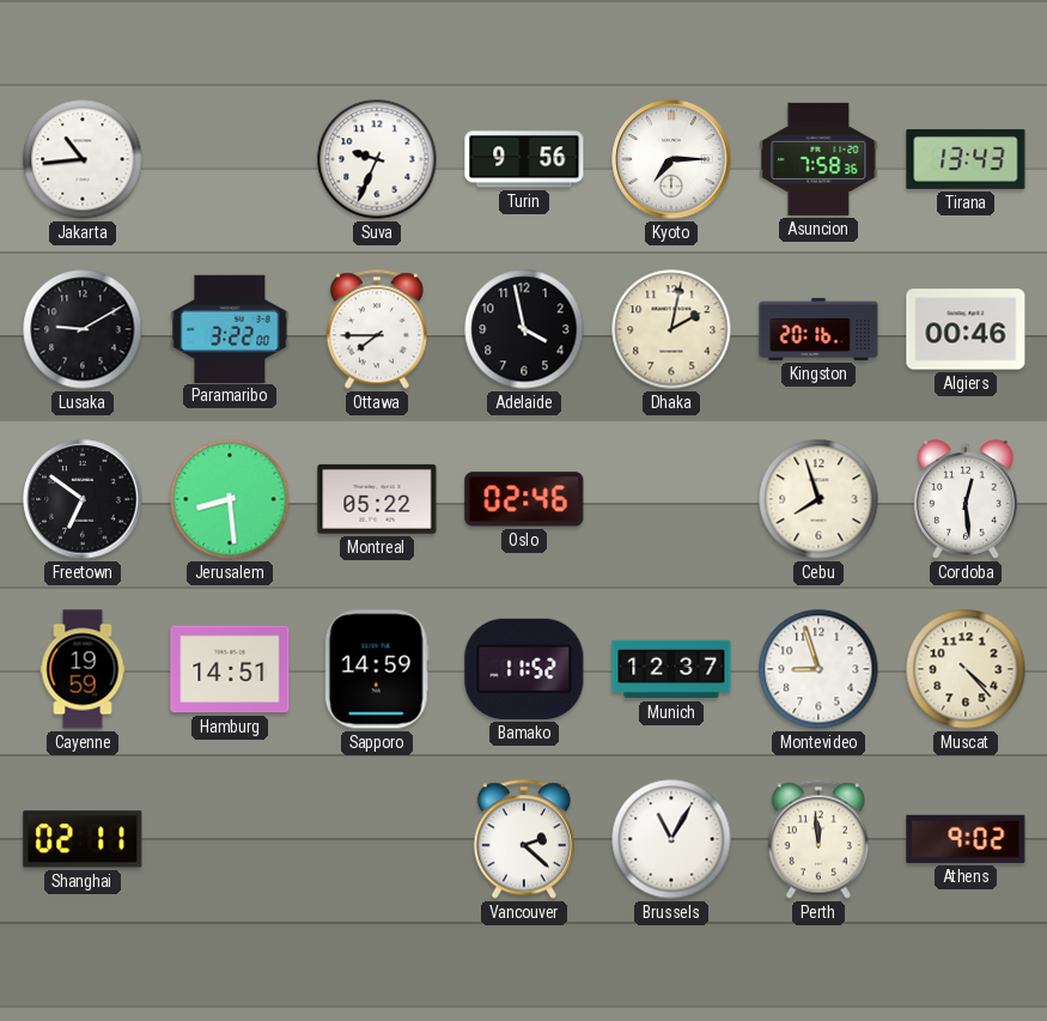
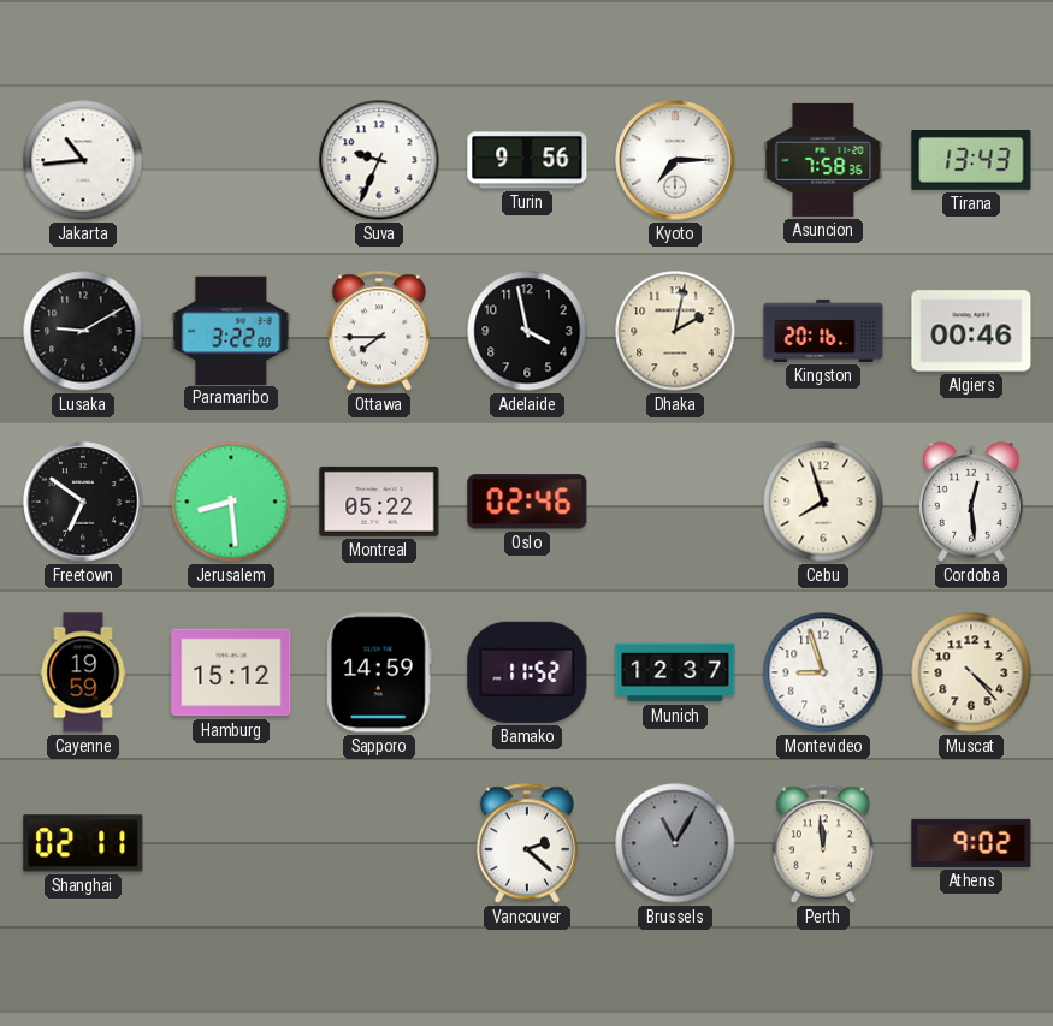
Hamburg: 14:51 -> 15:12 (231, 672)
Brussels dial: white -> grey (675, 843)
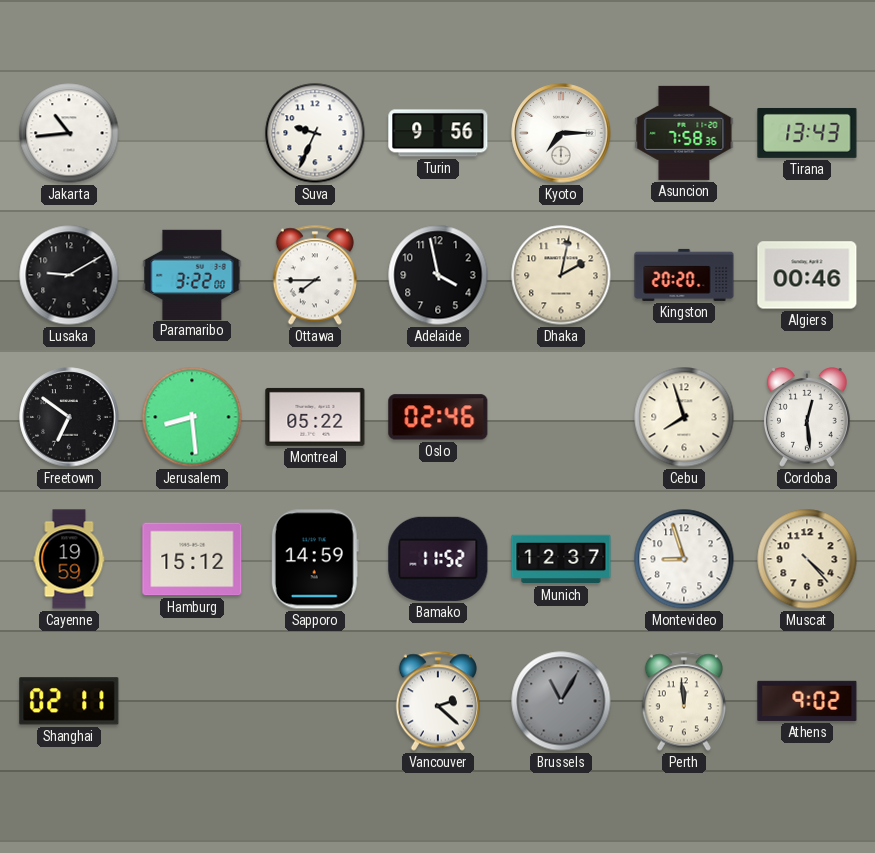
Kingston: 20:16 -> 20:20 (684, 275)
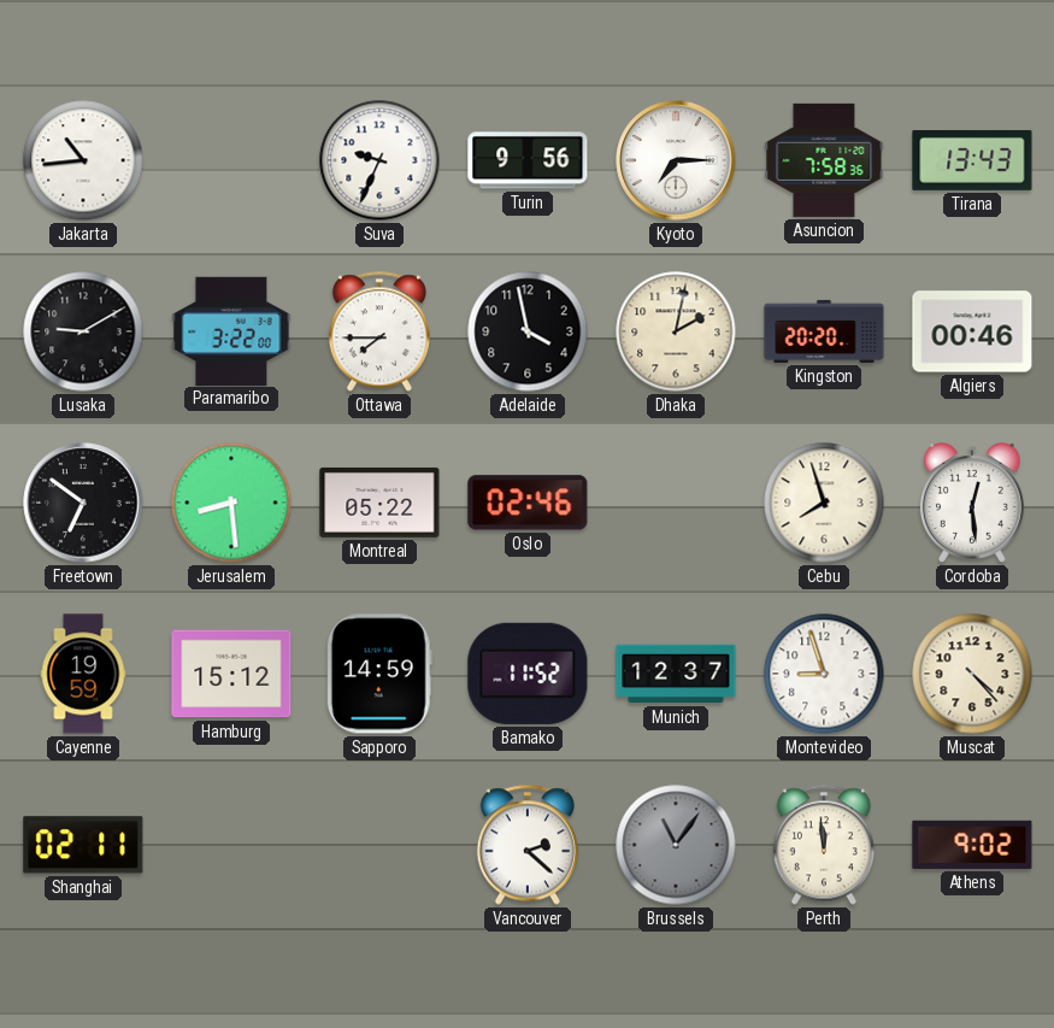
Brussels: 11:05 -> 11:06 (676, 845)
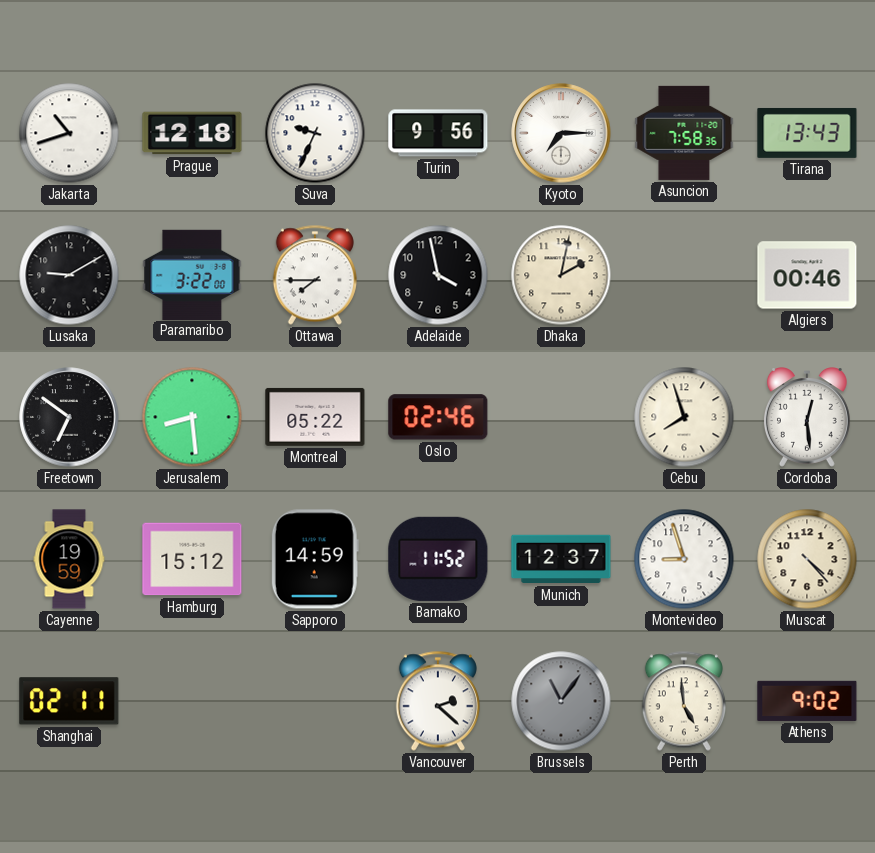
Jakarta: 10:44 -> 10:42 (69, 133)
Prague: none -> 12:18 (192, 133)
Kingston: 20:20 -> none (824, 331)
Perth: 11:59 -> 4:59 (684, 701)
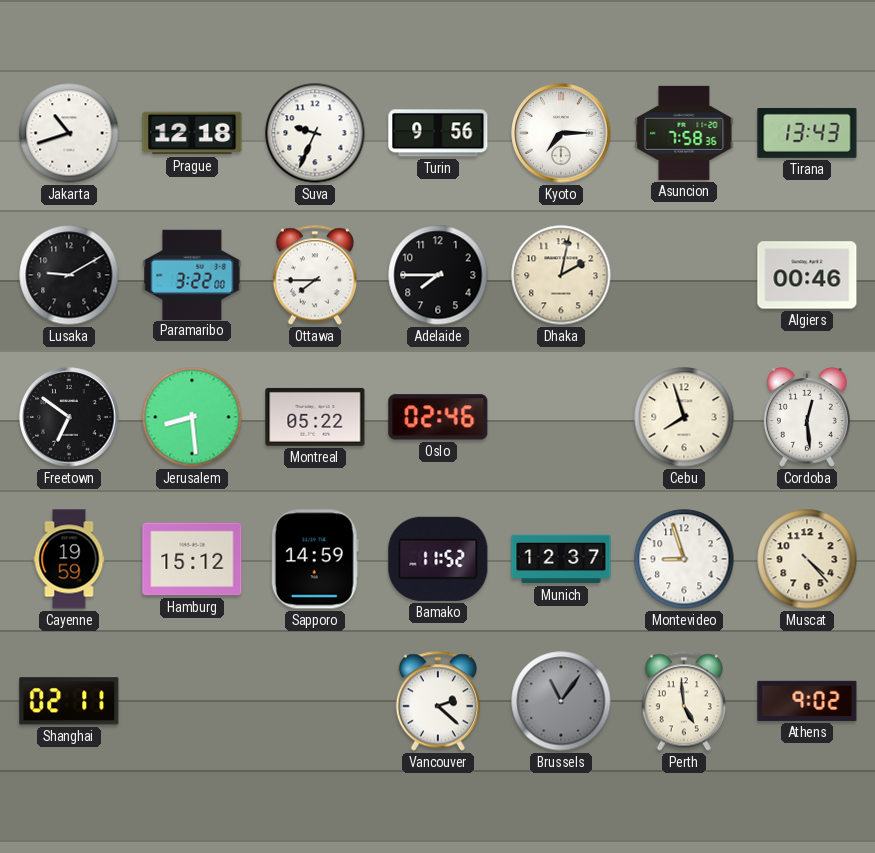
Adelaide: 3:58 -> 7:45 (438, 275)
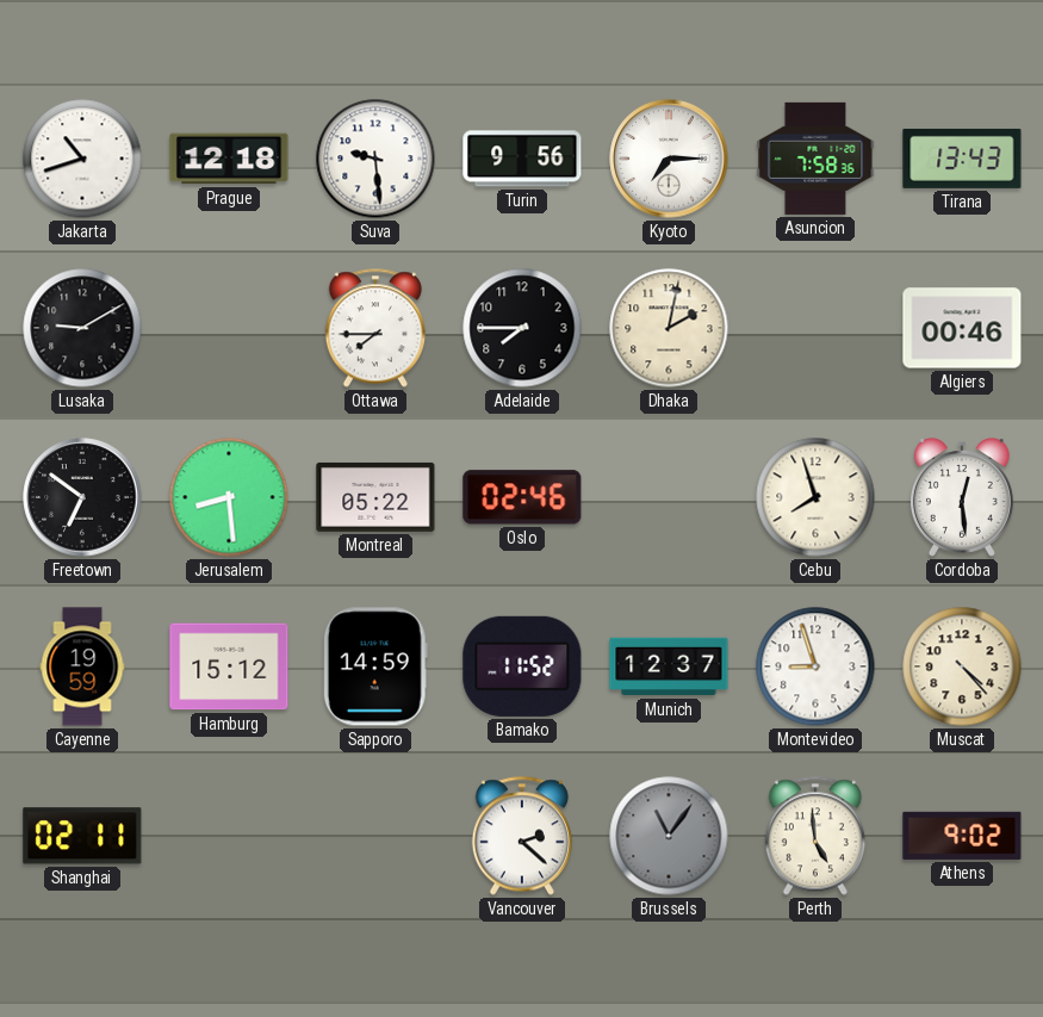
Suva: 9:34 -> 9:29 (375, 159)
Paramaribo: 3:22 -> none (192, 274)
